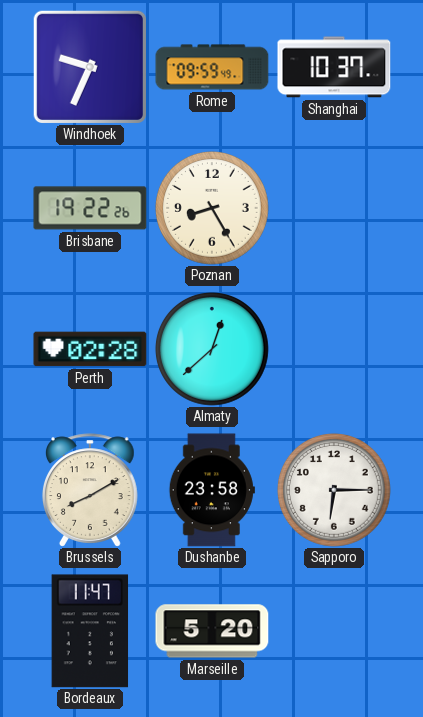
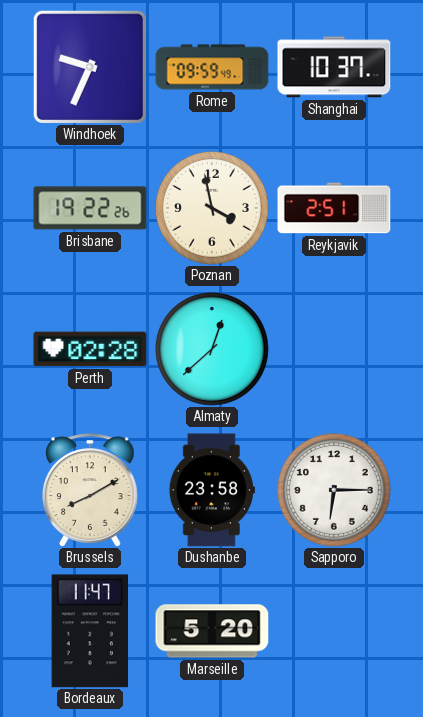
Poznan: 8:25 -> 3:58 (212, 208)
Reykjavik: none -> 2:51 (334, 208)
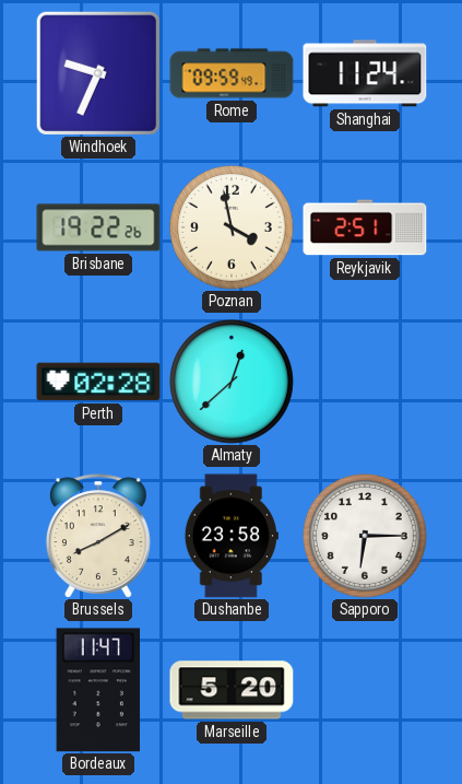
Shanghai: 10:37 -> 11:24 (365, 73)
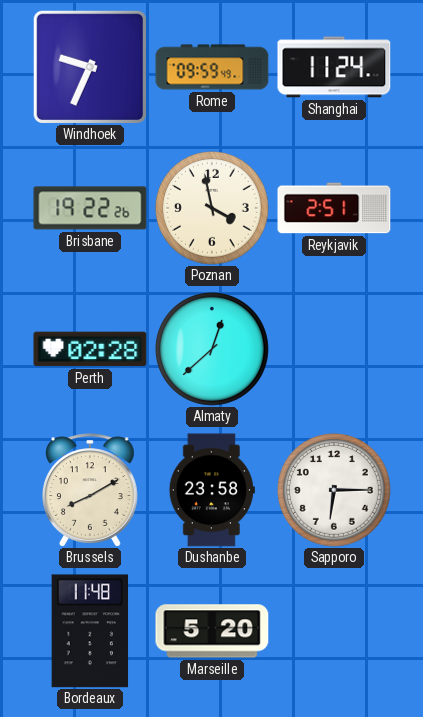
Bordeaux: 11:47 -> 11:48 (90, 631)
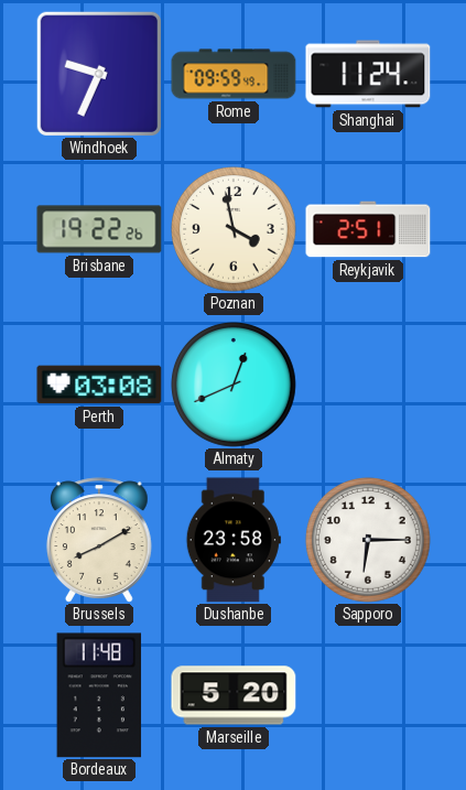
Perth: 02:28 -> 03:08 (99, 385)
Almaty: 12:38 -> 12:41 (234, 385)
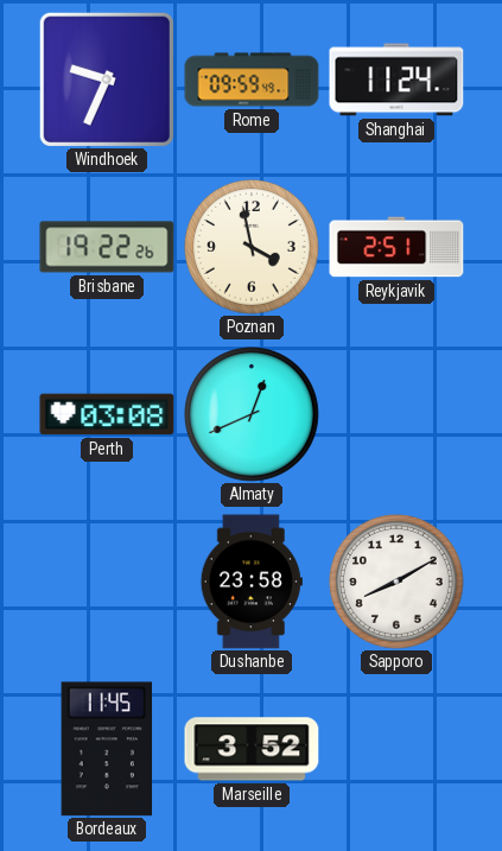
Brussels: 8:10 -> none (99, 540)
Sapporo: 6:15 -> 8:10 (396, 582)
Bordeaux: 11:48 -> 11:45 (107, 749)
Marseille: 5:20 -> 3:52 (252, 749)
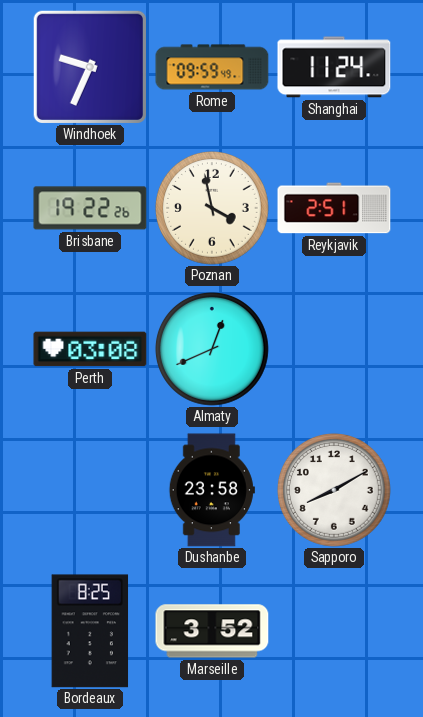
Bordeaux: 11:45 -> 8:25 (90, 631)
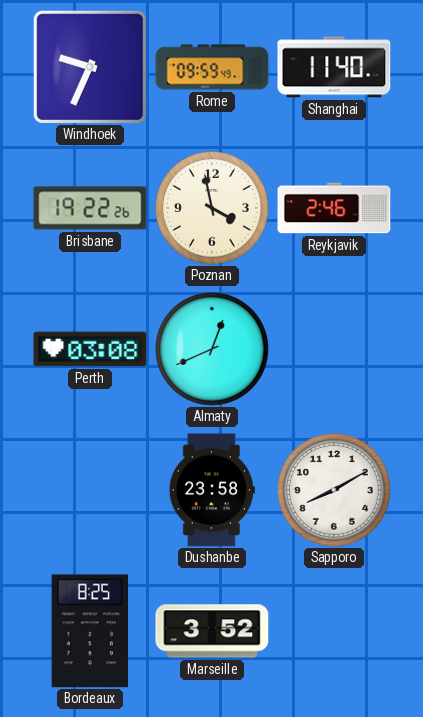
Shanghai: 11:24 -> 11:40 (334, 67)
Reykjavik: 2:51 -> 2:46 (334, 208)
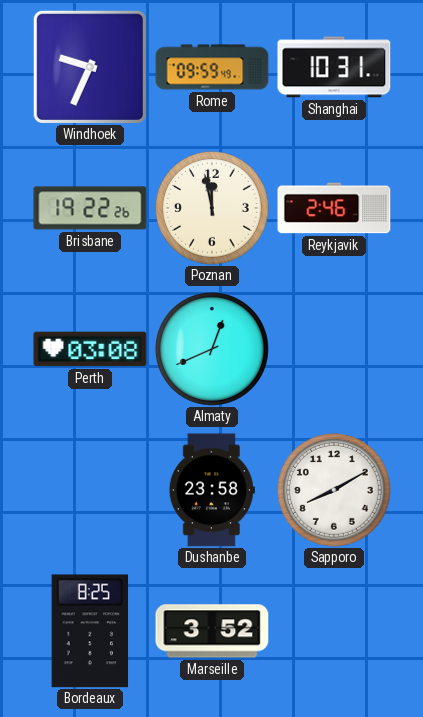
Shanghai: 11:40 -> 10:31 (334, 67)
Poznan: 3:58 -> 11:58 (212, 208)
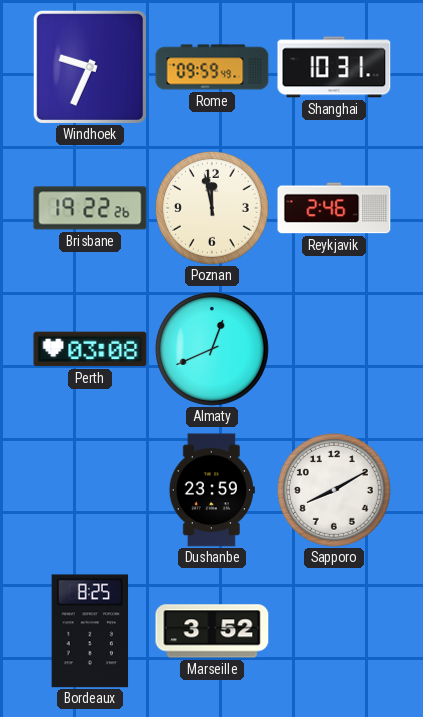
Dushanbe: 23:58 -> 23:59 (212, 490)
